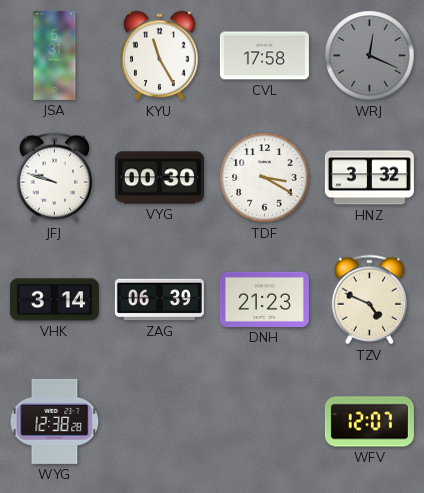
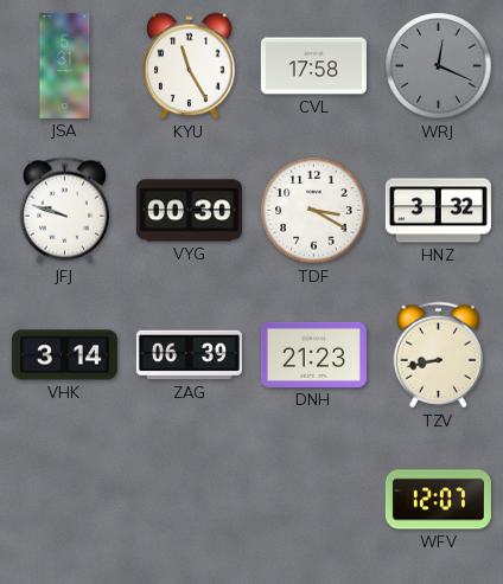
TZV: 4:49 -> 8:43 (438, 355)
WYG: 12:38 -> none (55, 421)
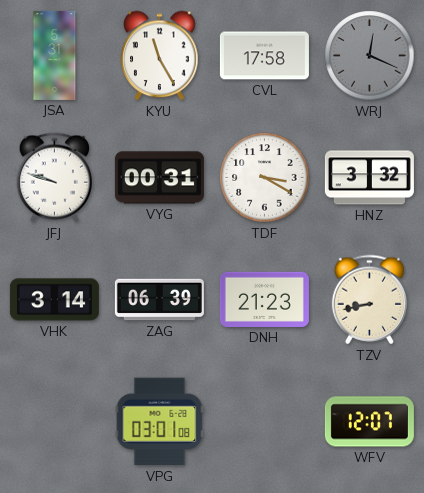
VYG: 00:30 -> 00:31 (159, 178)
VPG: none -> 03:01 (160, 422)
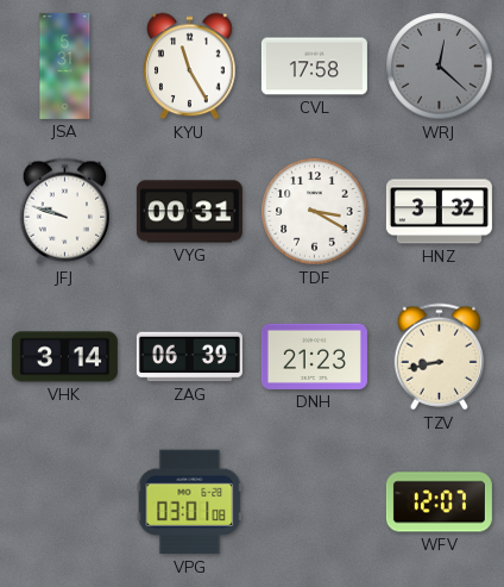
WRJ: 12:19 -> 12:22 (440, 67)
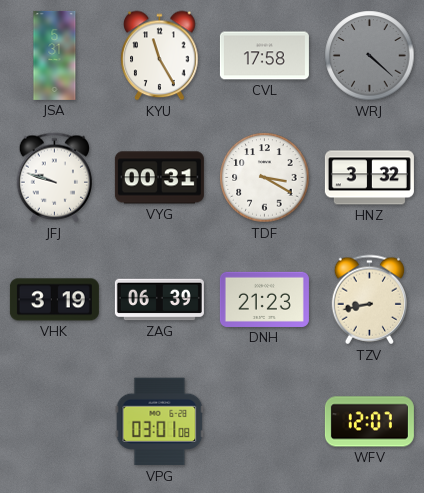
WRJ: 12:22 -> 4:22 (370, 56)
VHK: 3:14 -> 3:19 (54, 300)
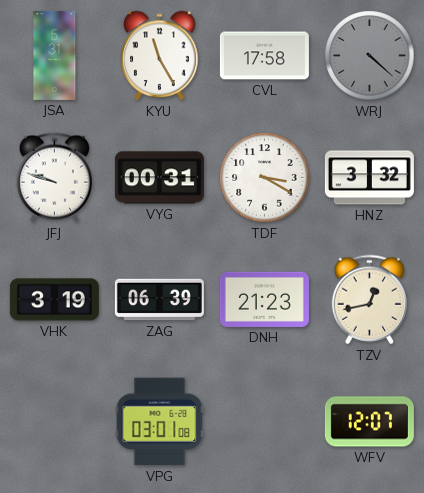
TZV: 8:43 -> 12:43 (369, 300)
